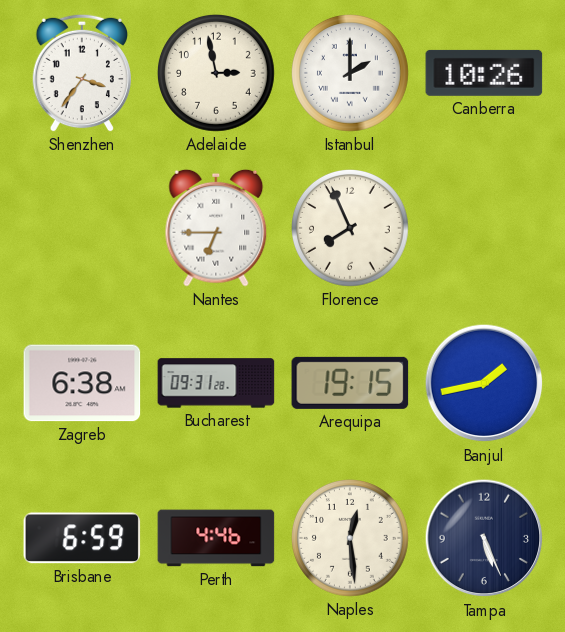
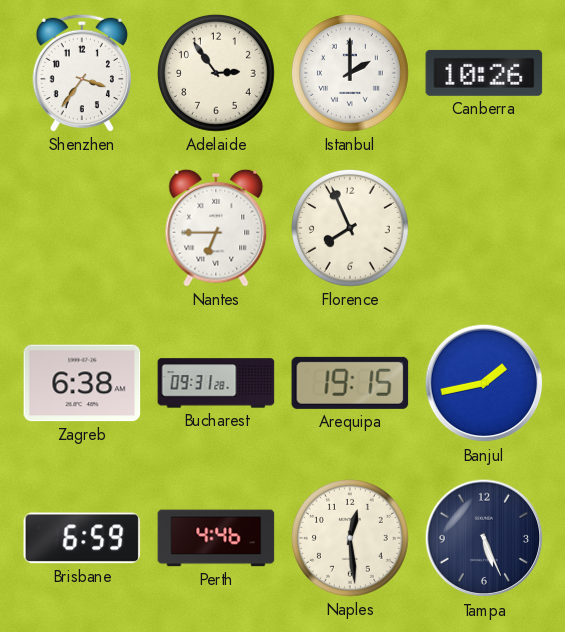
Adelaide: 2:58 -> 2:54 (216, 73)
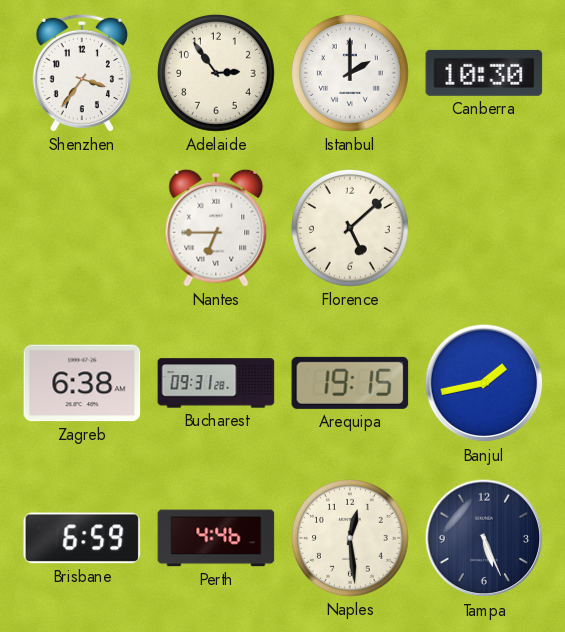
Canberra: 10:26 -> 10:30 (484, 73)
Florence: 7:56 -> 5:08 (350, 228)
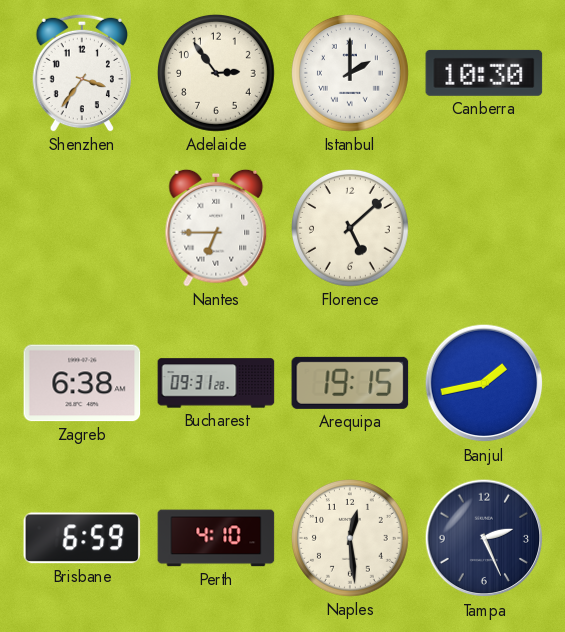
Perth: 4:46 -> 4:10 (216, 538)
Tampa: 5:26 -> 2:26 (484, 538)
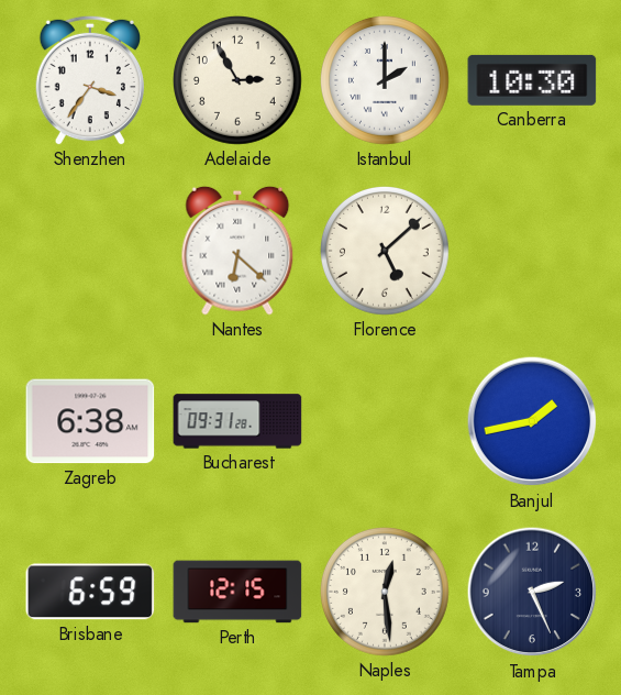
Adelaide: 2:54 -> 2:55 (237, 80)
Nantes: 6:45 -> 6:22 (237, 251)
Arequipa: 19:15 -> none (350, 383)
Perth: 4:10 -> 12:15 (237, 592)
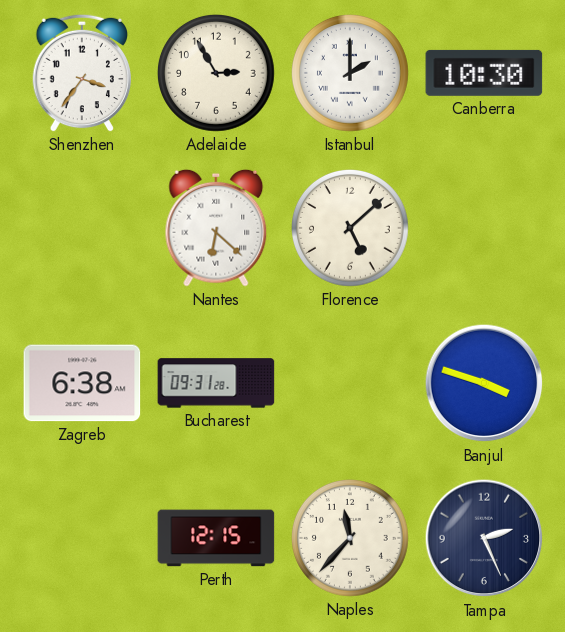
Banjul: 1:43 -> 3:48 (484, 383)
Brisbane: 6:59 -> none (90, 592)
Naples: 12:29 -> 11:37 (350, 538)
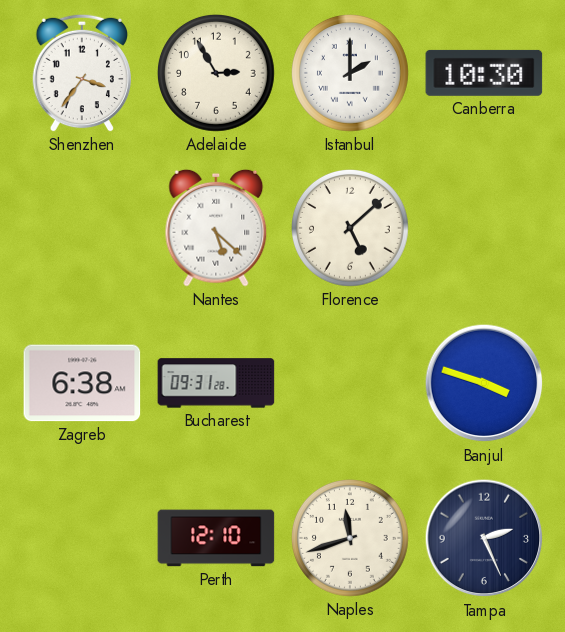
Nantes: 6:22 -> 5:22 (216, 228)
Perth: 12:15 -> 12:10 (216, 538)
Naples: 11:37 -> 11:42 (350, 538)
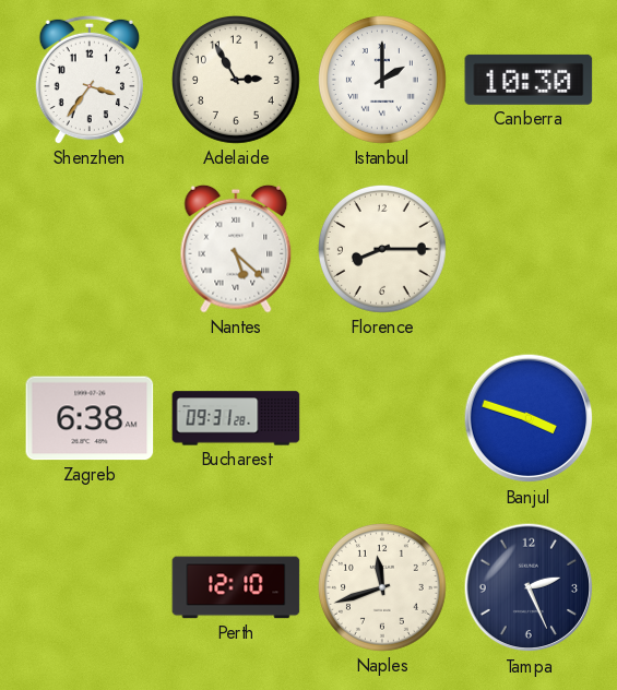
Florence: 5:08 -> 8:15 (382, 249)
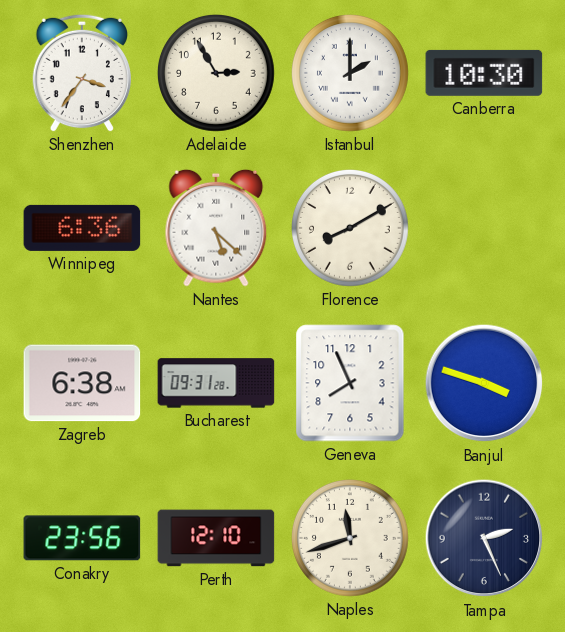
Winnipeg: none -> 6:36 (82, 228)
Florence: 8:15 -> 8:10 (350, 228)
Geneva: none -> 7:56 (350, 383)
Conakry: none -> 23:56 (82, 538)
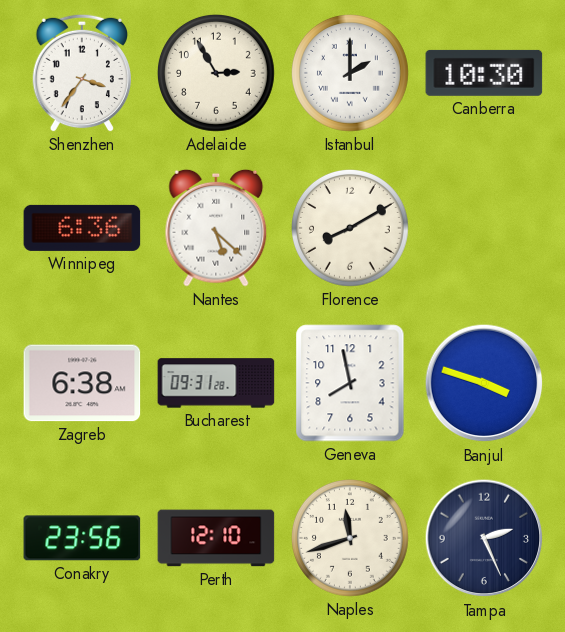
Geneva: 7:56 -> 7:58 (350, 383)
